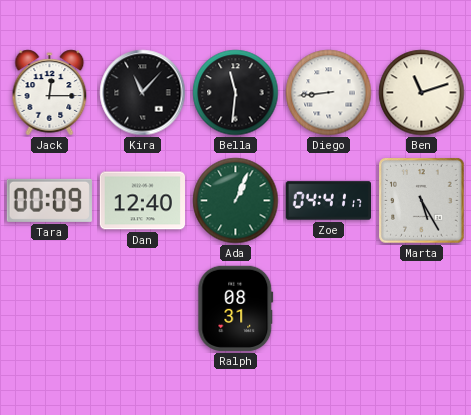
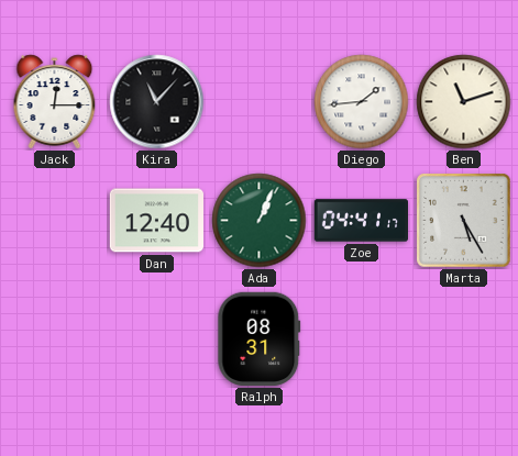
Bella: 11:31 -> none (236, 93)
Diego: 8:44 -> 1:44 (362, 102)
Tara: 00:09 -> none (49, 200)
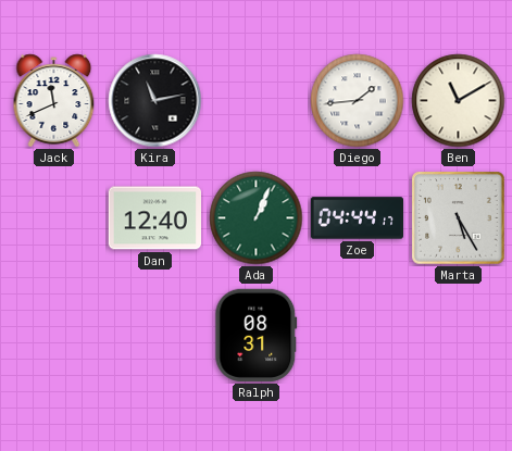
Jack: 12:15 -> 11:41 (54, 101)
Kira: 11:07 -> 11:13 (155, 101)
Ben: 11:12 -> 11:10 (459, 101)
Zoe: 04:41 -> 04:44 (357, 218)
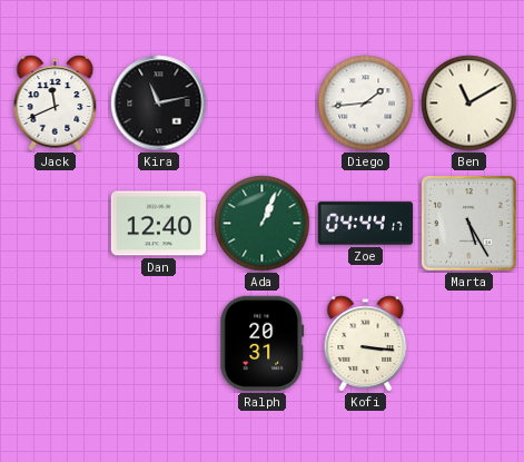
Ralph: 08:31 -> 20:31 (263, 343)
Kofi: none -> 3:16 (366, 344)
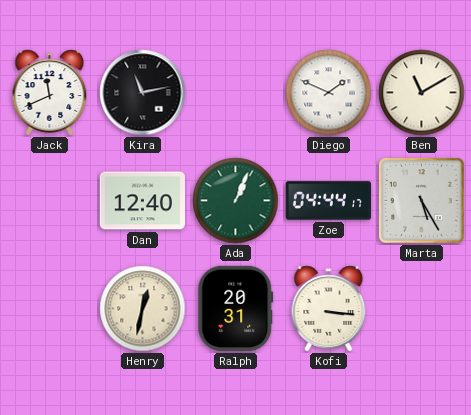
Diego: 1:44 -> 1:49 (329, 93)
Henry: none -> 12:32 (143, 309)
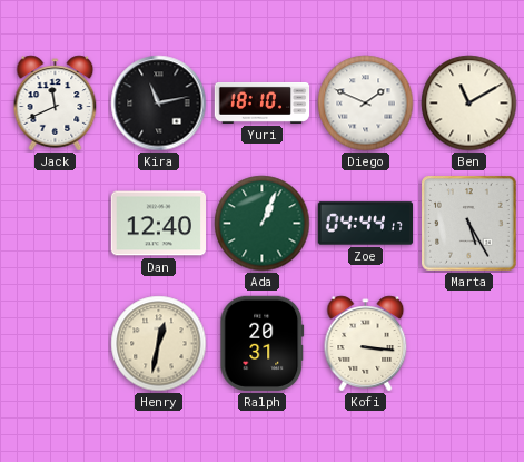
Yuri: none -> 18:10 (263, 102)
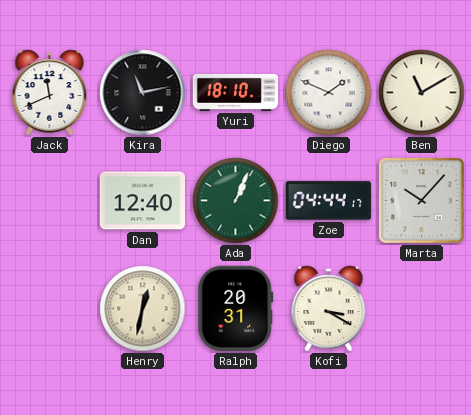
Marta: 5:25 -> 10:07 (422, 201)
Kofi: 3:16 -> 3:20 (329, 309)
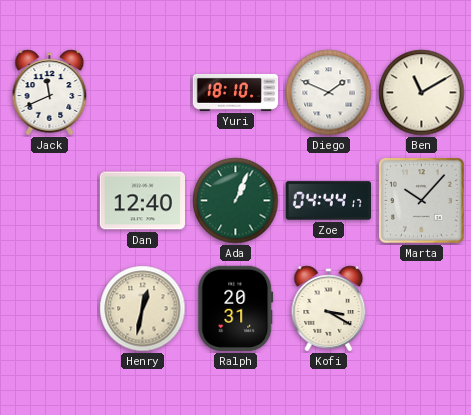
Kira: 11:13 -> none (143, 93)
